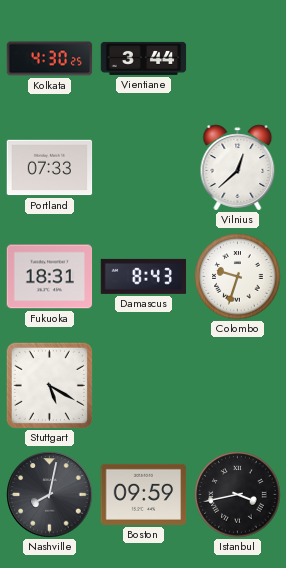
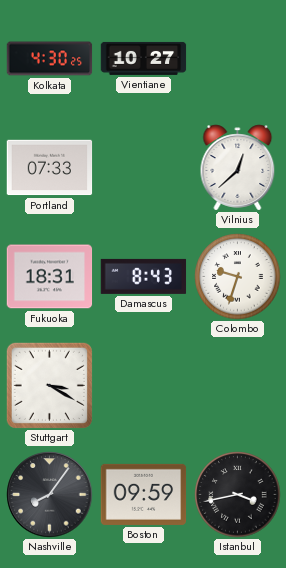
Vientiane: 3:44 -> 10:27 (144, 58)
Stuttgart: 5:20 -> 3:20 (49, 385)
Nashville: 8:02 -> 8:06 (50, 495)
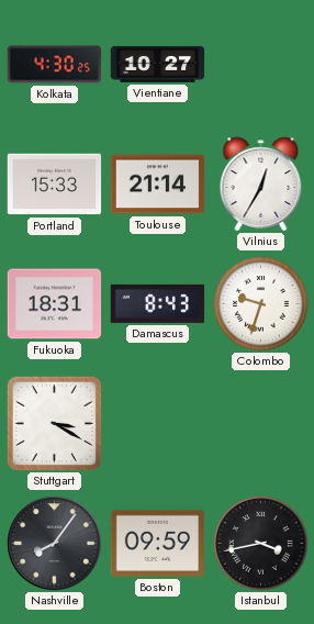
Portland: 07:33 -> 15:33 (55, 185)
Toulouse: none -> 21:14 (158, 185)
Vilnius: 12:38 -> 12:35 (261, 185)
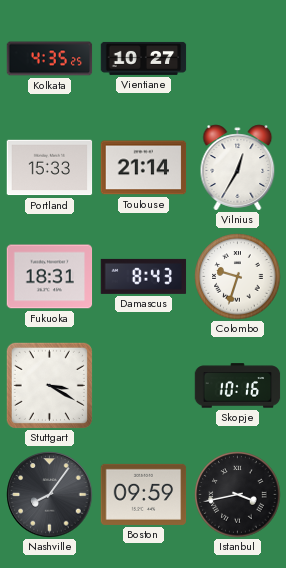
Kolkata: 4:30 -> 4:35 (50, 59)
Skopje: none -> 10:16 (238, 386)
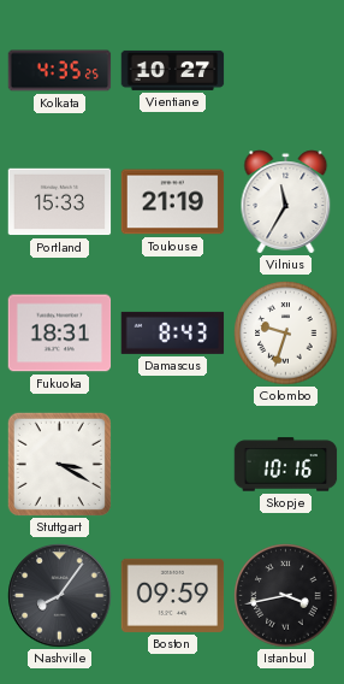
Toulouse: 21:14 -> 21:19 (173, 202)
Vilnius: 12:35 -> 11:35 (286, 202)
